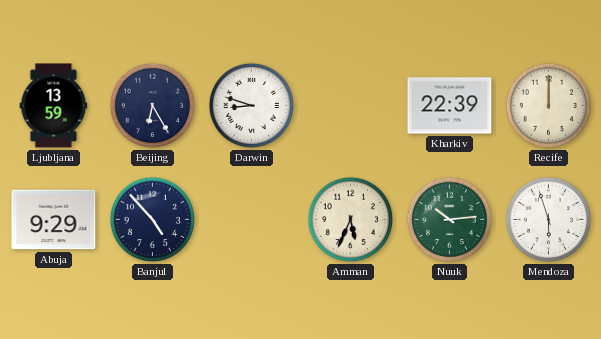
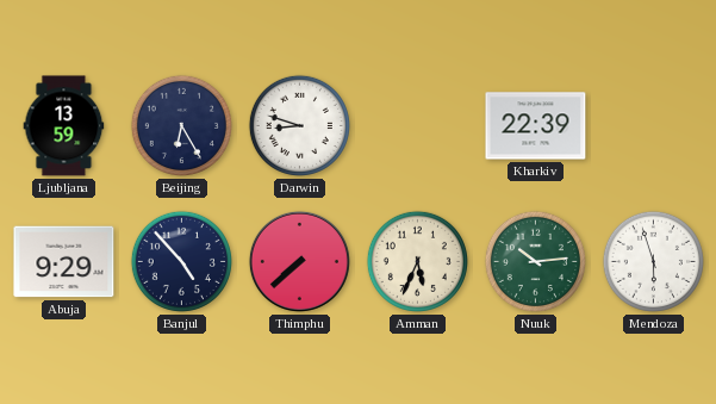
Recife: 12:00 -> none (548, 105)
Thimphu: none -> 7:38 (299, 261)
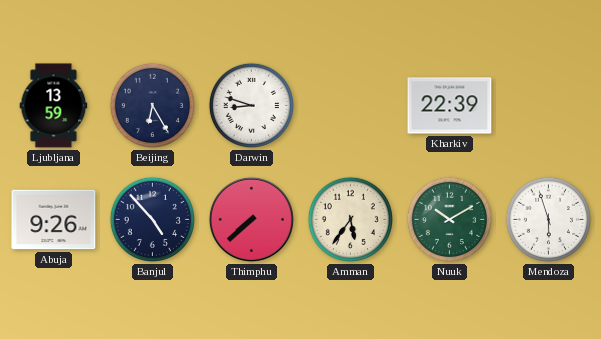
Abuja: 9:29 -> 9:26 (54, 220)
Amman: 5:34 -> 5:36 (350, 219)
Nuuk: 10:14 -> 10:10 (449, 219)
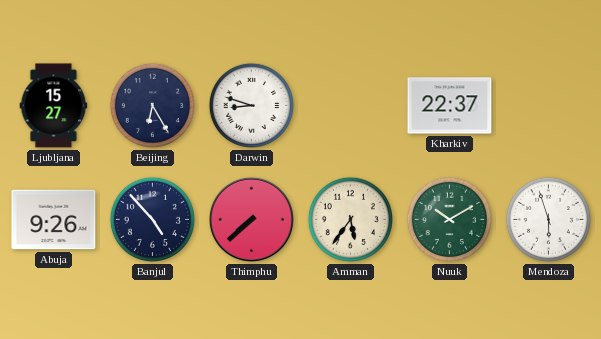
Ljubljana: 13:59 -> 15:27 (54, 106)
Kharkiv: 22:39 -> 22:37 (450, 106)
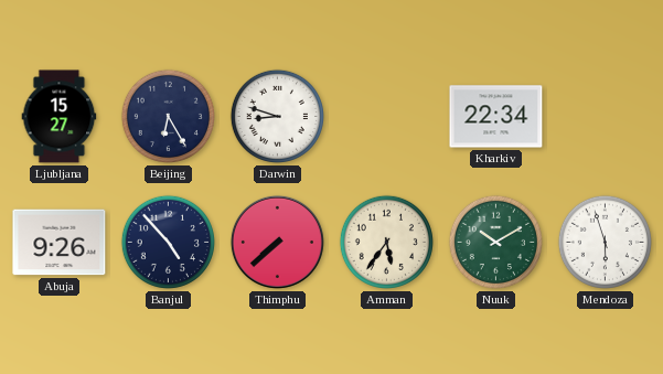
Kharkiv: 22:37 -> 22:34 (496, 117)
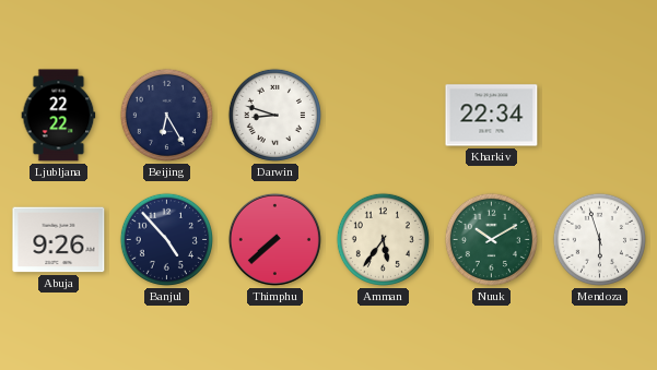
Ljubljana: 15:27 -> 22:22 (59, 116)
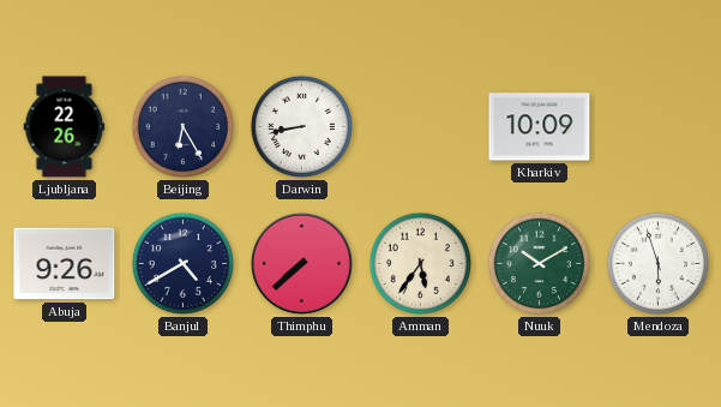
Ljubljana: 22:22 -> 22:26 (65, 127)
Darwin: 8:48 -> 8:43 (301, 126)
Kharkiv: 22:34 -> 10:09 (540, 127)
Banjul: 4:53 -> 4:40 (182, 263)
